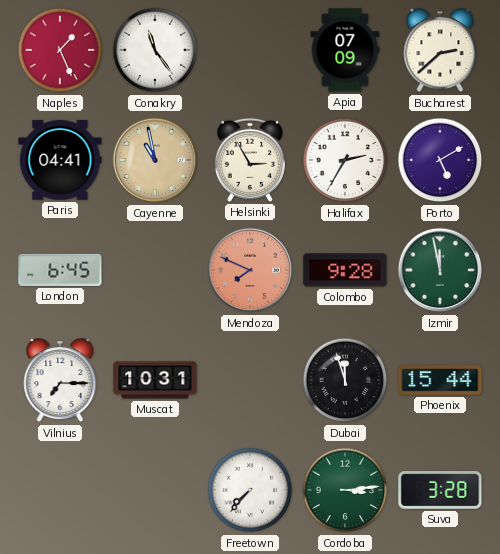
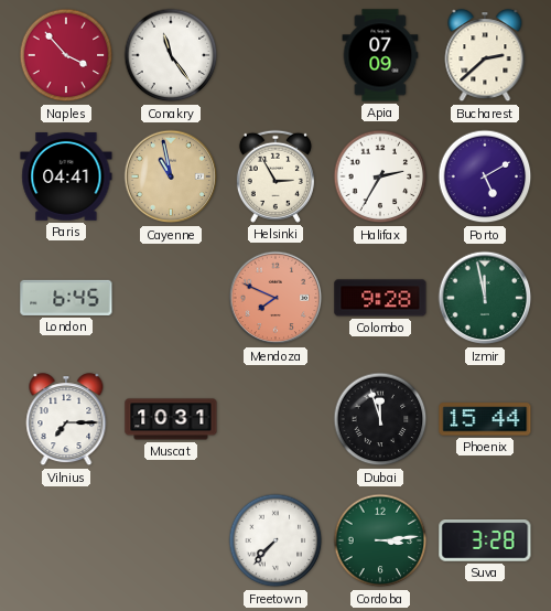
Naples: 1:26 -> 3:53 (66, 55)
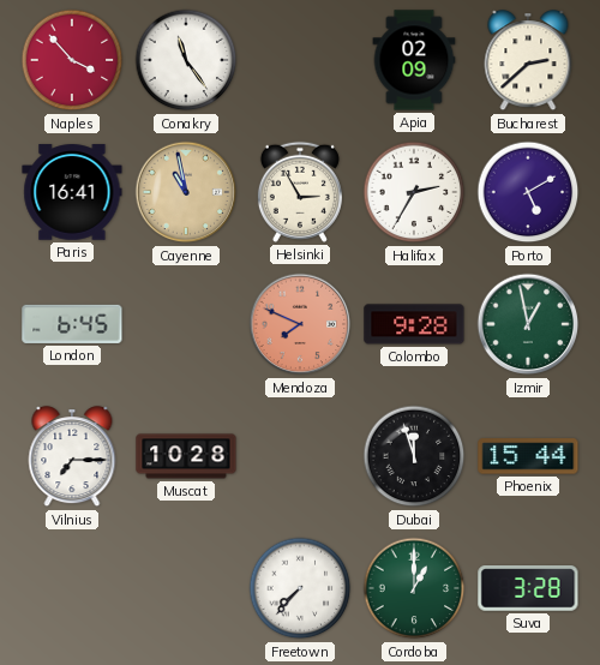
Apia: 07:09 -> 02:09 (414, 60)
Paris: 04:41 -> 16:41 (72, 192)
Izmir: 11:58 -> 12:58 (528, 324)
Muscat: 10:31 -> 10:28 (186, 456)
Cordoba: 3:14 -> 1:00 (414, 588)
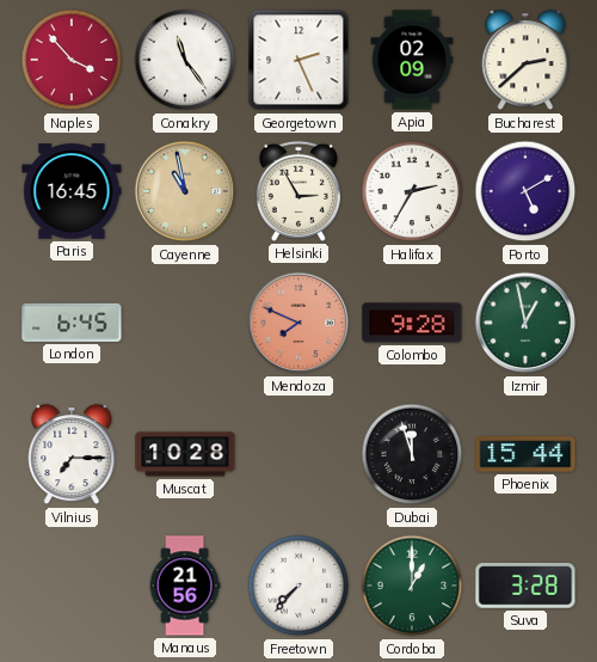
Georgetown: none -> 2:26 (298, 60)
Paris: 16:41 -> 16:45 (72, 191)
Manaus: none -> 21:56 (185, 586)
